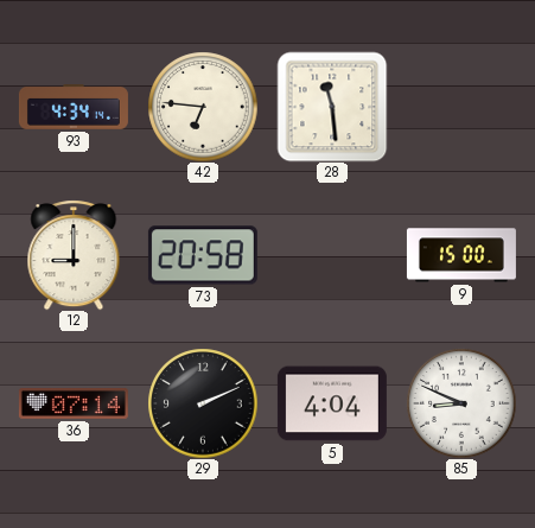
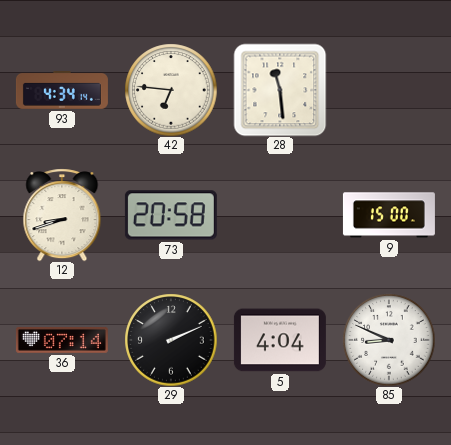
12: 9:00 -> 8:42 (62, 215)
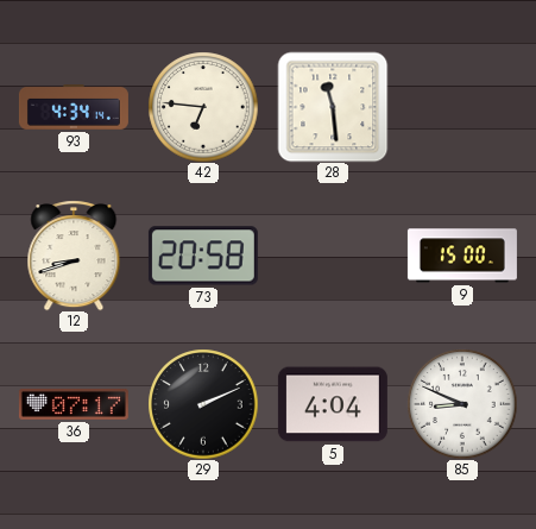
36: 07:14 -> 07:17 (74, 404)
